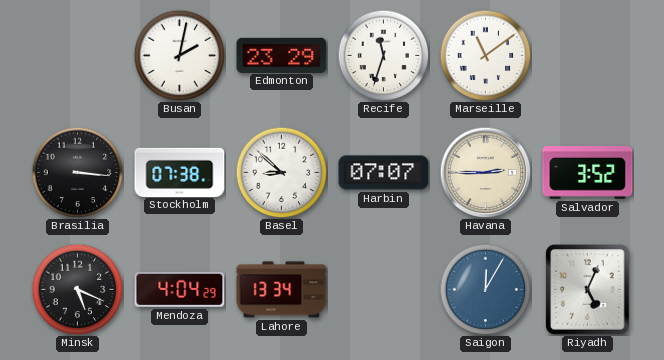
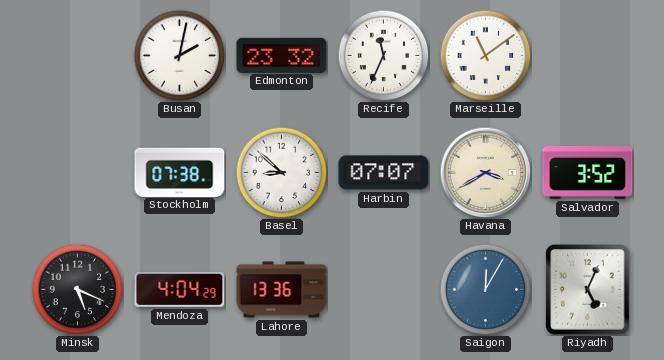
Edmonton: 23:29 -> 23:32 (282, 55)
Recife: 11:33 -> 11:34 (383, 55)
Brasilia: 3:16 -> none (77, 172)
Havana: 2:45 -> 3:40 (485, 172)
Lahore: 13:34 -> 13:36 (282, 290)
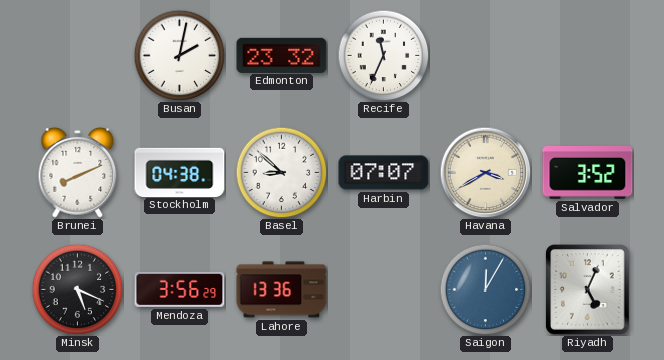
Marseille: 11:09 -> none (485, 55)
Brunei: none -> 8:11 (78, 172)
Stockholm: 07:38 -> 04:38 (180, 172)
Mendoza: 4:04 -> 3:56 (180, 289)
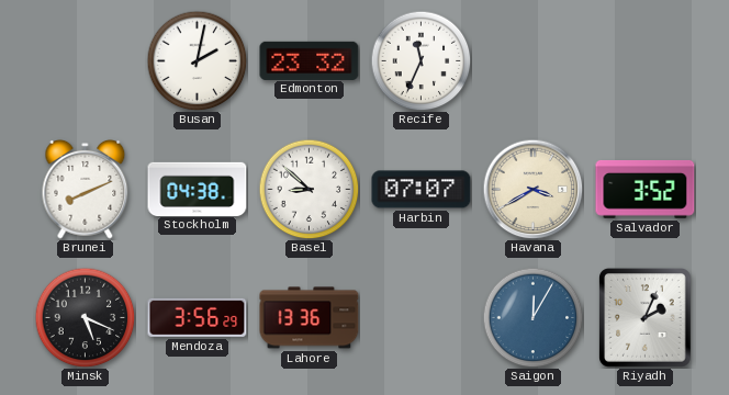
Riyadh: 5:04 -> 2:04 (646, 318)
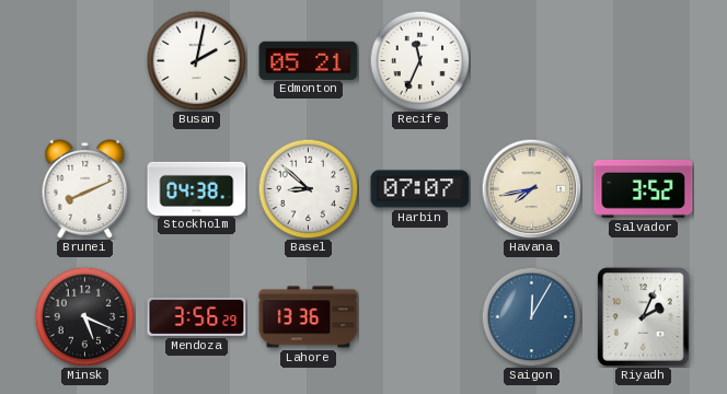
Edmonton: 23:32 -> 05:21 (309, 60)
Havana: 3:40 -> 7:43 (531, 188)
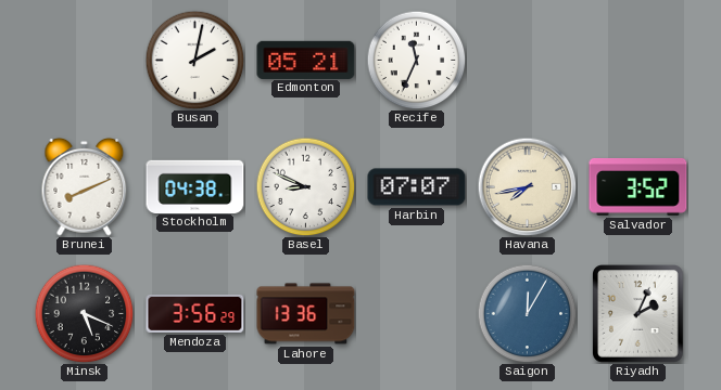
Basel: 8:52 -> 8:49 (305, 186)
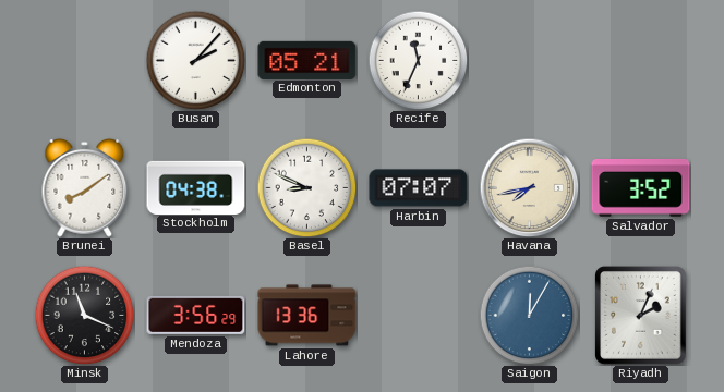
Busan: 2:02 -> 2:07 (195, 60)
Brunei: 8:11 -> 8:09 (85, 187)
Minsk: 5:19 -> 11:19 (84, 315)
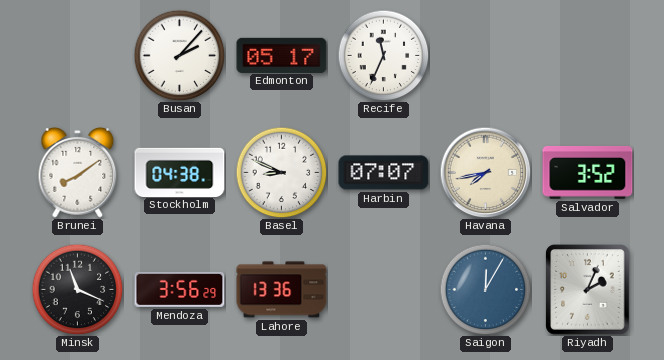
Edmonton: 05:21 -> 05:17 (282, 55)
